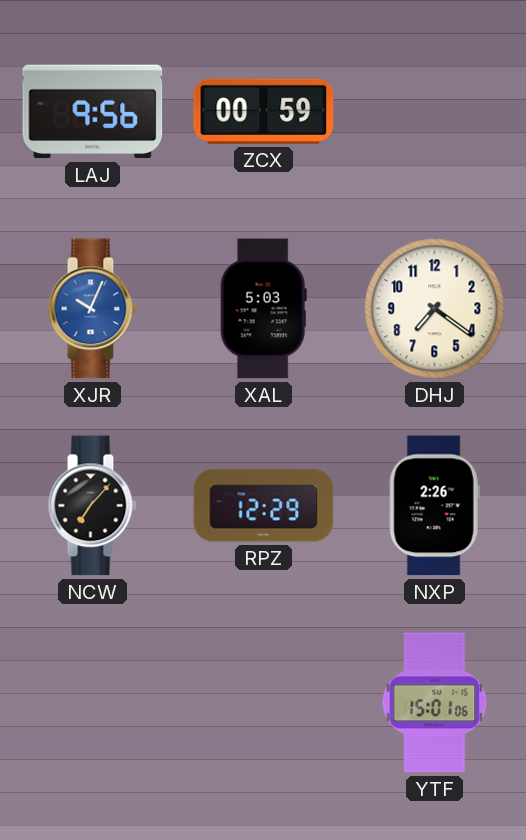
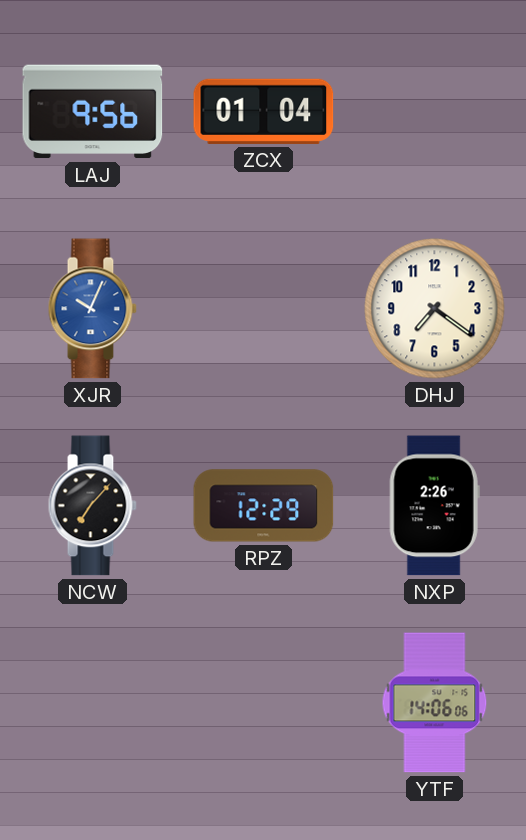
ZCX: 00:59 -> 01:04 (264, 111)
XAL: 5:03 -> none (263, 309)
YTF: 15:01 -> 14:06 (435, 703)
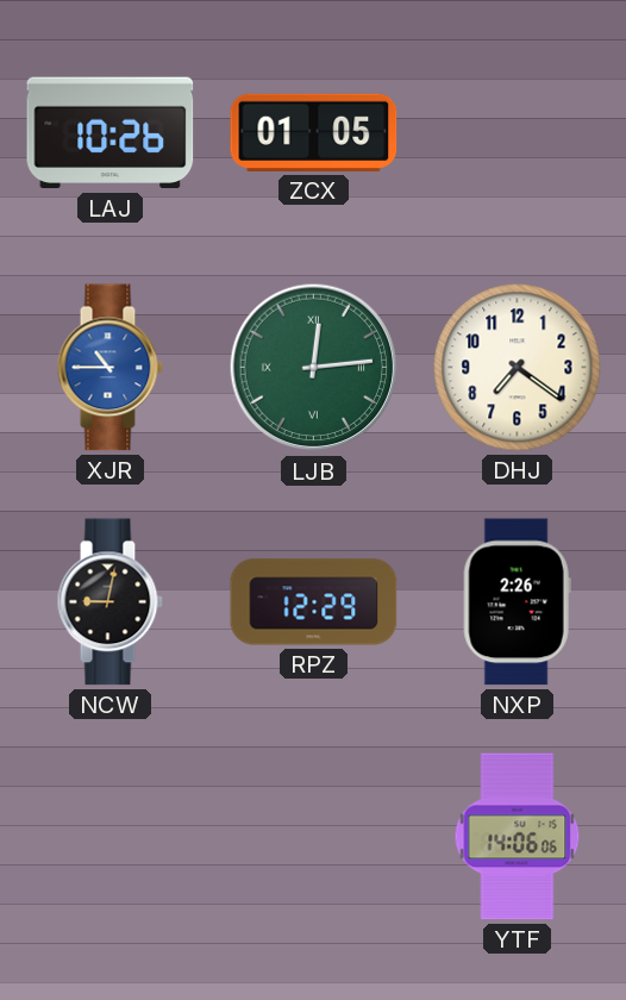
LAJ: 9:56 -> 10:26 (111, 133)
ZCX: 01:04 -> 01:05 (314, 132)
XJR: 10:04 -> 10:45 (109, 368)
LJB: none -> 12:14 (314, 368)
NCW: 7:07 -> 9:02 (109, 602)
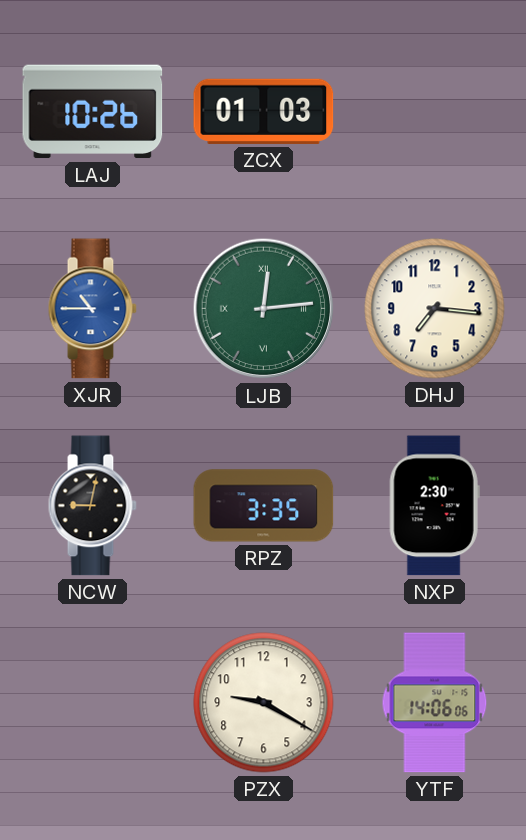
ZCX: 01:05 -> 01:03 (264, 111)
DHJ: 7:21 -> 7:16 (435, 309)
RPZ: 12:29 -> 3:35 (264, 506)
NXP: 2:26 -> 2:30 (434, 506)
PZX: none -> 9:20 (264, 703)
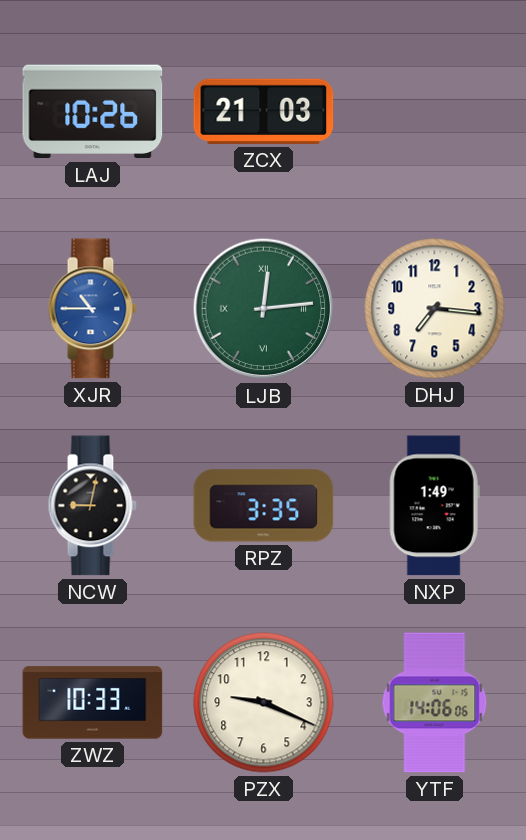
ZCX: 01:03 -> 21:03 (264, 111)
NXP: 2:30 -> 1:49 (434, 506)
ZWZ: none -> 10:33 (93, 703)
PZX: 9:20 -> 9:19 (264, 703)
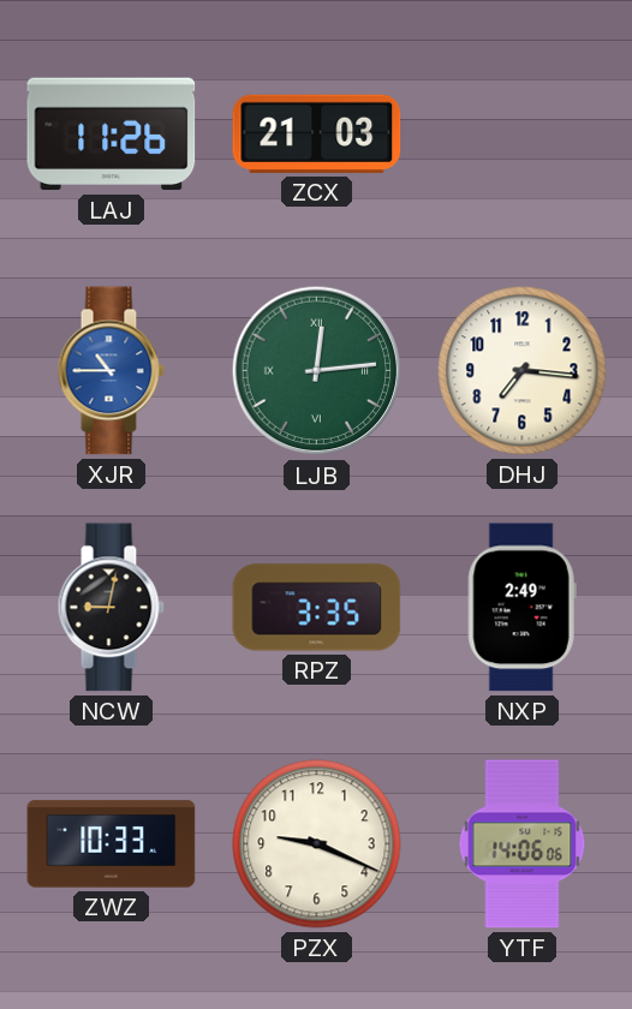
LAJ: 10:26 -> 11:26 (112, 135)
NXP: 1:49 -> 2:49 (521, 608)
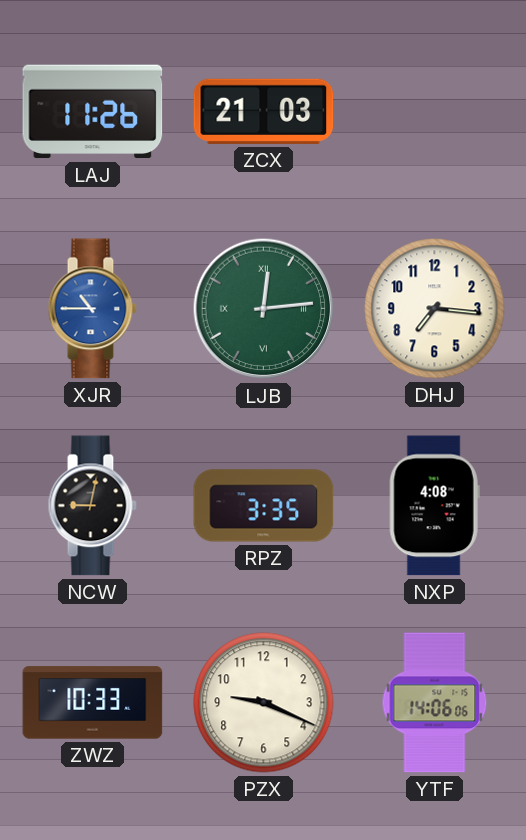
NXP: 2:49 -> 4:08 (434, 506)
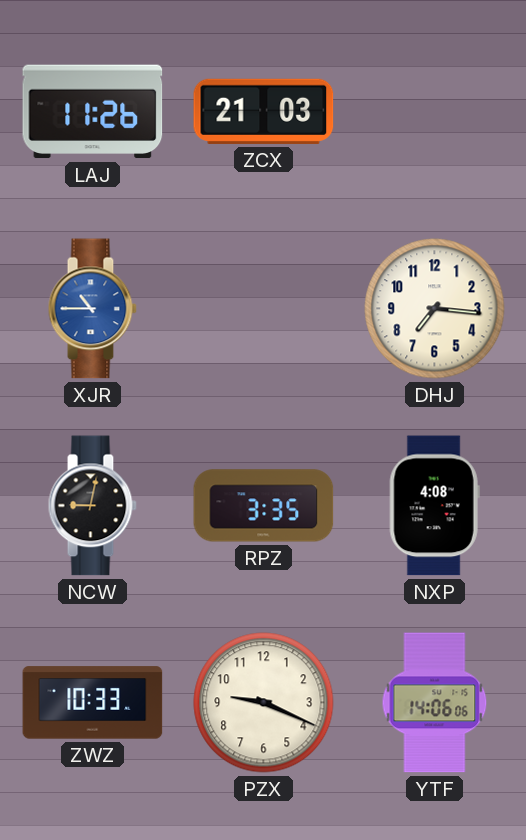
LJB: 12:14 -> none (264, 309)
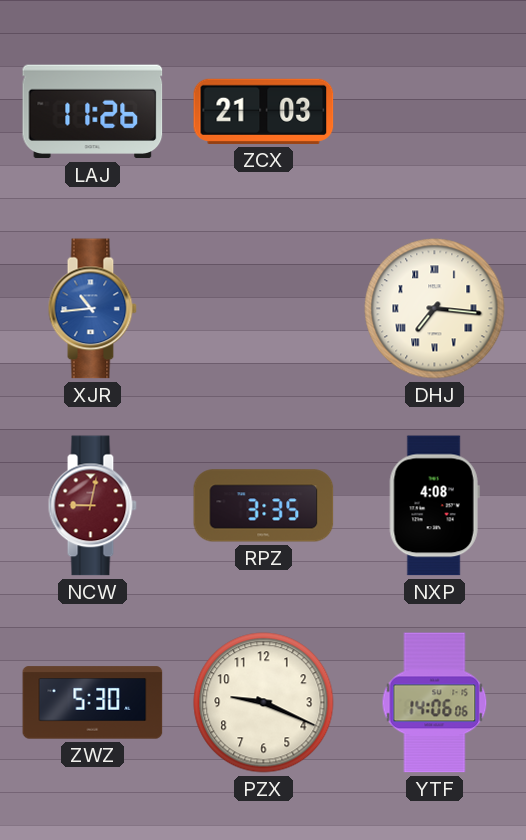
XJR: 10:45 -> 10:44 (92, 309)
DHJ numerals: Arabic -> Roman (435, 309)
NCW dial: black -> burgundy (92, 506)
ZWZ: 10:33 -> 5:30 (93, 703)
